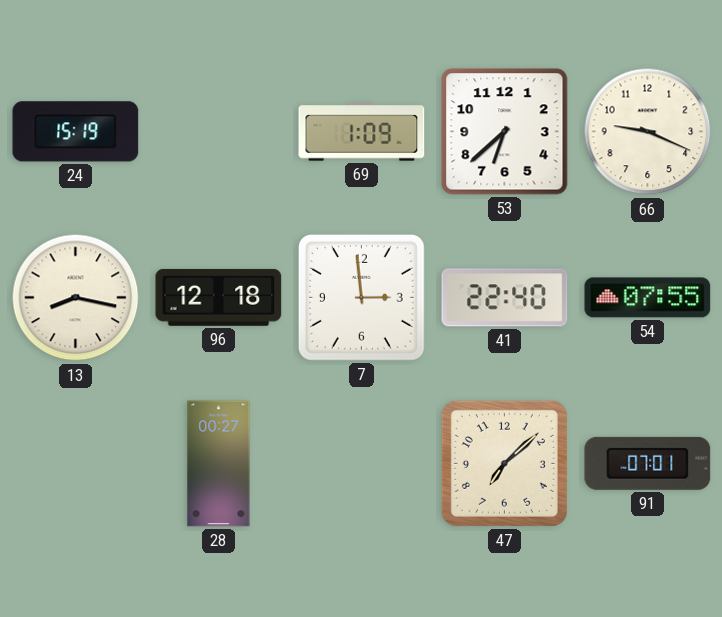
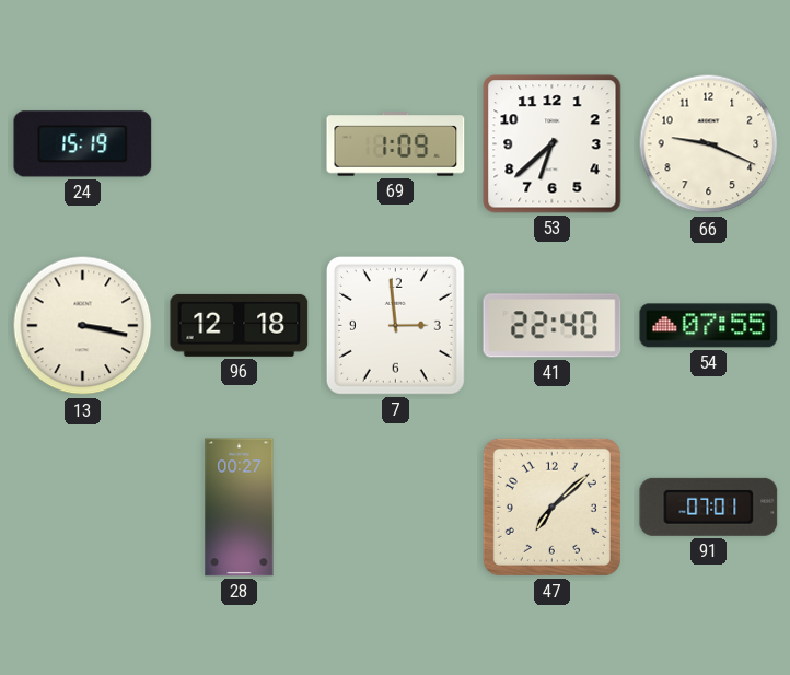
13: 8:17 -> 3:17 (83, 326)
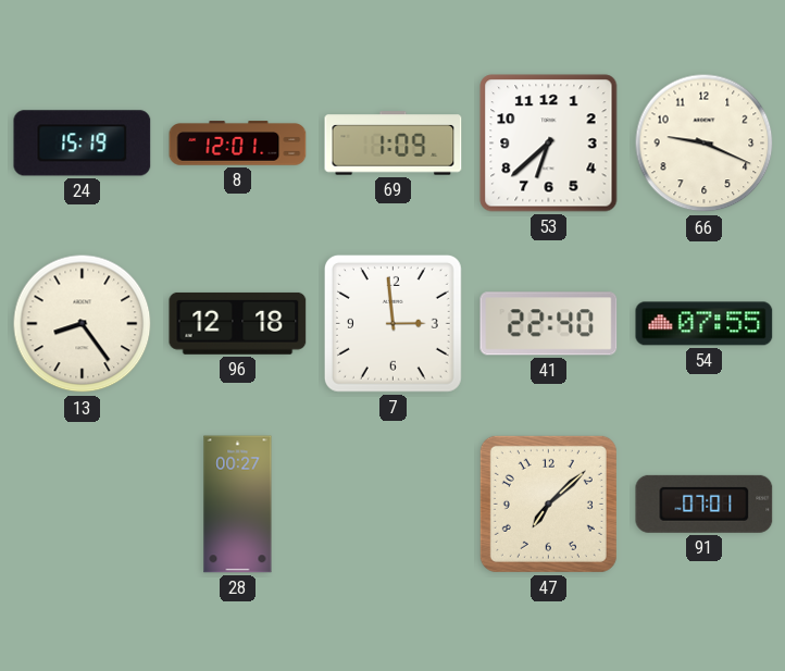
8: none -> 12:01 (238, 144)
13: 3:17 -> 8:24 (83, 324)
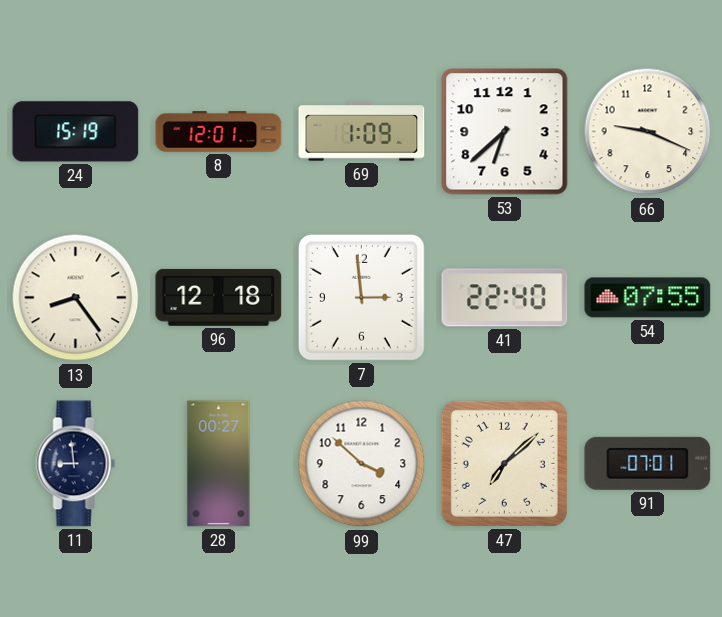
11: none -> 8:59 (76, 464)
99: none -> 3:52 (362, 464)
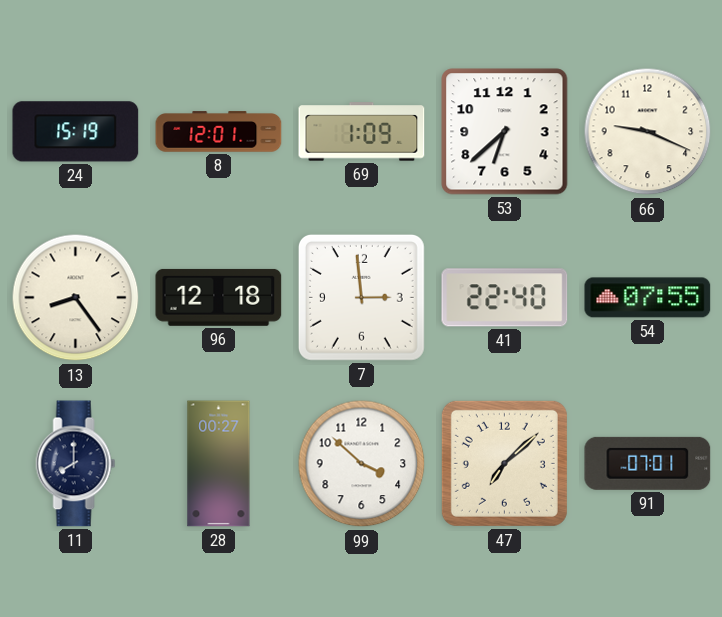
11: 8:59 -> 8:00 (76, 464)
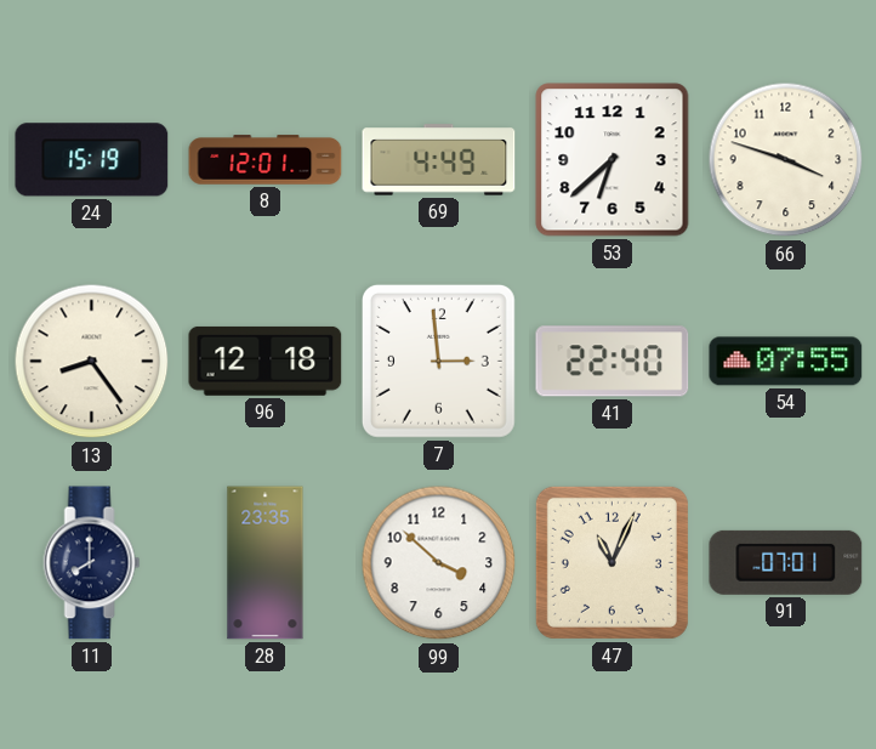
69: 1:09 -> 4:49 (439, 160)
66: 9:19 -> 3:48 (786, 160)
28: 00:27 -> 23:35 (266, 563)
47: 7:08 -> 11:04 (612, 562)
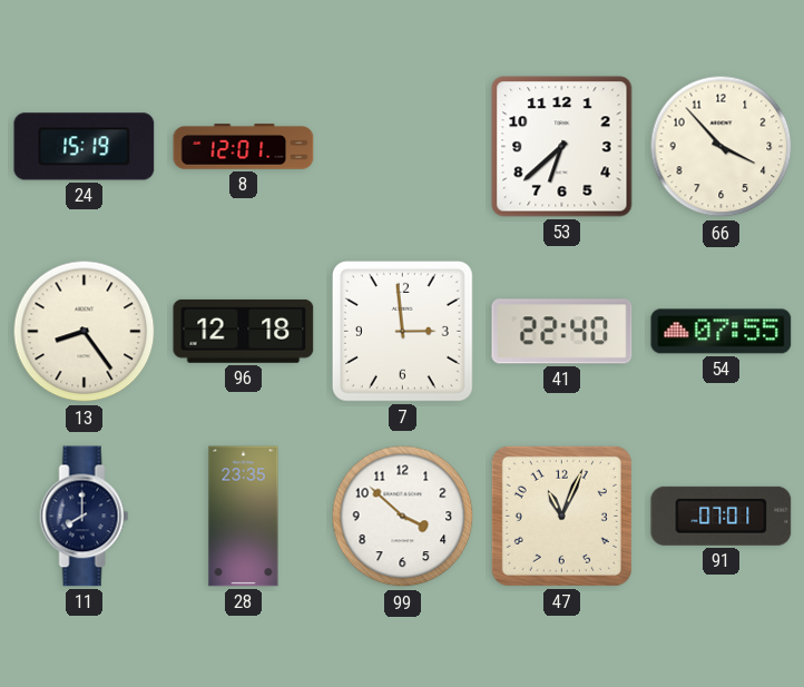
69: 4:49 -> none (439, 160)
66: 3:48 -> 3:53 (722, 147)
